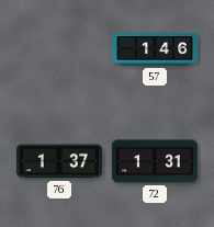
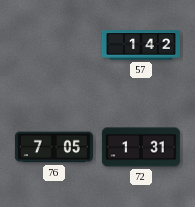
57: 1:46 -> 1:42 (141, 45)
76: 1:37 -> 7:05 (54, 147)
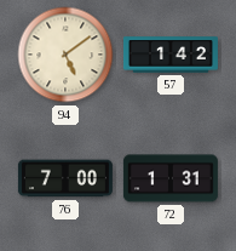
94: none -> 5:09 (65, 55)
76: 7:05 -> 7:00 (65, 178)
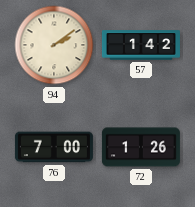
94: 5:09 -> 2:09 (54, 45)
72: 1:31 -> 1:26 (141, 147)
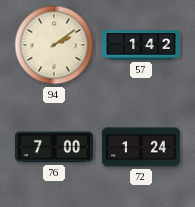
72: 1:26 -> 1:24 (141, 147)
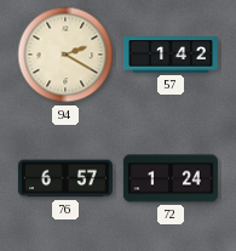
94: 2:09 -> 2:20 (65, 55)
76: 7:00 -> 6:57 (65, 178)
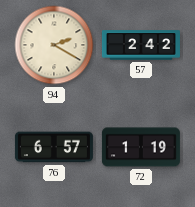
57: 1:42 -> 2:42 (141, 45)
72: 1:24 -> 1:19 (141, 147)
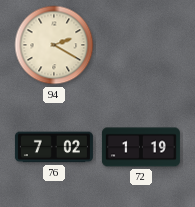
57: 2:42 -> none (141, 45)
76: 6:57 -> 7:02 (54, 147)
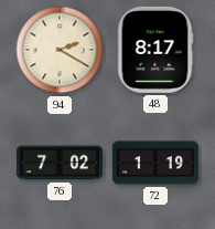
48: none -> 8:17 (155, 50)
